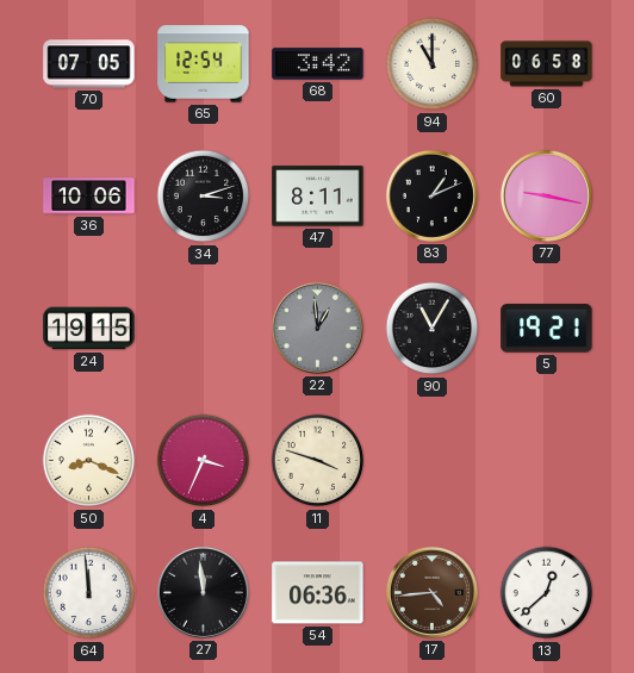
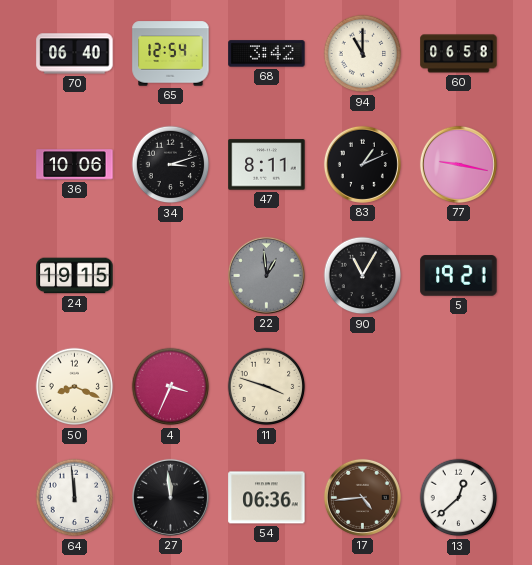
70: 07:05 -> 06:40 (75, 54)
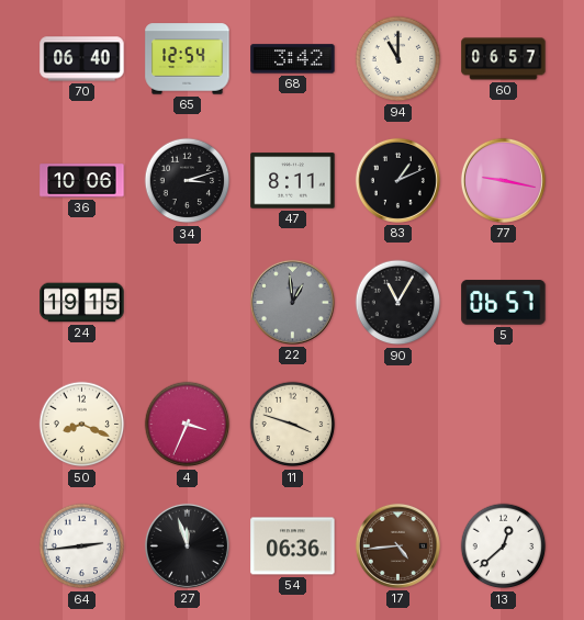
60: 06:58 -> 06:57 (504, 59)
5: 19:21 -> 06:57 (504, 303)
64: 11:59 -> 2:44 (82, 546)
27: 11:59 -> 11:57 (187, 545)
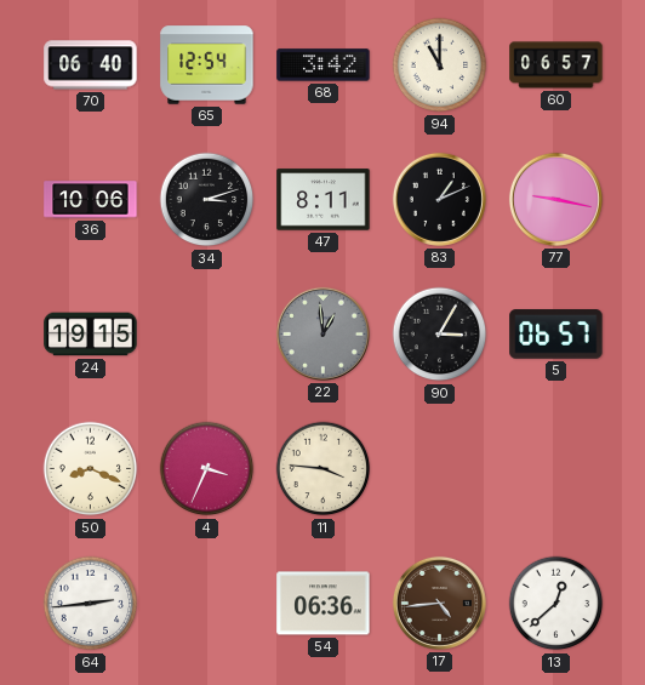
90: 11:05 -> 3:05 (440, 335)
11: 3:48 -> 3:46 (324, 469)
27: 11:57 -> none (187, 545)
